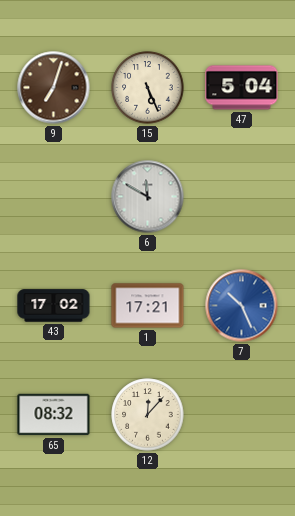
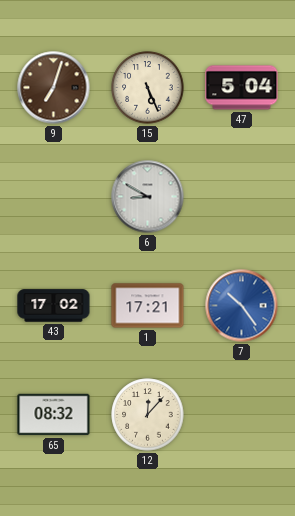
6: 11:50 -> 8:50 (148, 197)
7: 10:26 -> 10:24 (242, 306)
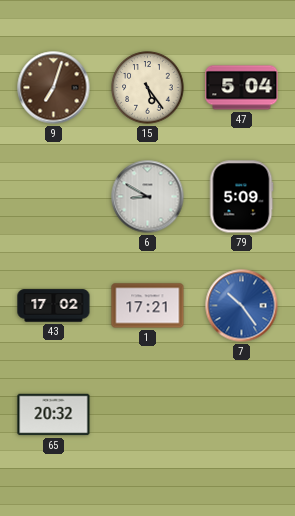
15: 5:26 -> 5:24 (148, 88)
79: none -> 5:09 (241, 197)
65: 08:32 -> 20:32 (54, 415)
12: 12:07 -> none (148, 415)
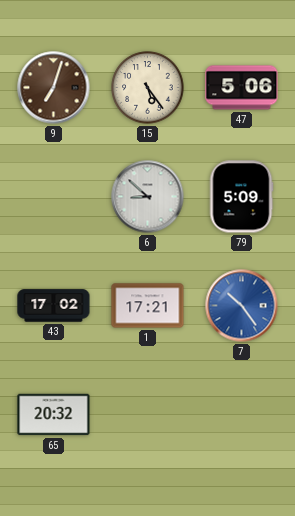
47: 5:04 -> 5:06 (242, 88)
6: 8:50 -> 8:52 (148, 197)
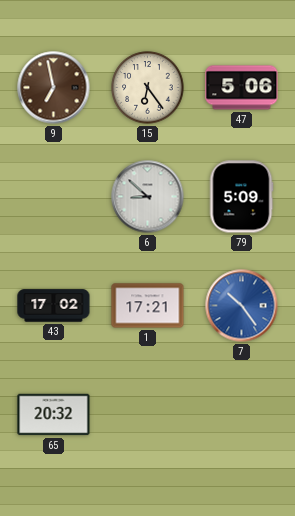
9: 7:03 -> 6:58 (54, 88)
15: 5:24 -> 6:24 (148, 88)
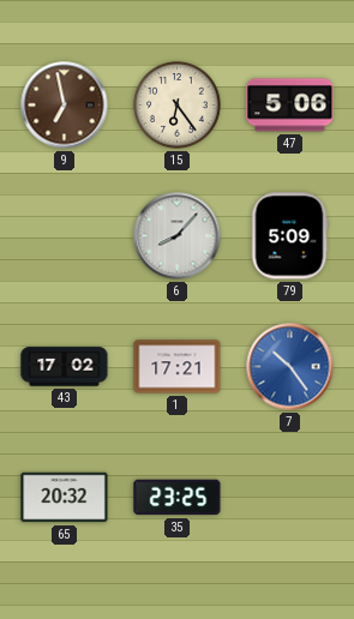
6: 8:52 -> 8:07 (178, 236)
35: none -> 23:25 (178, 498)
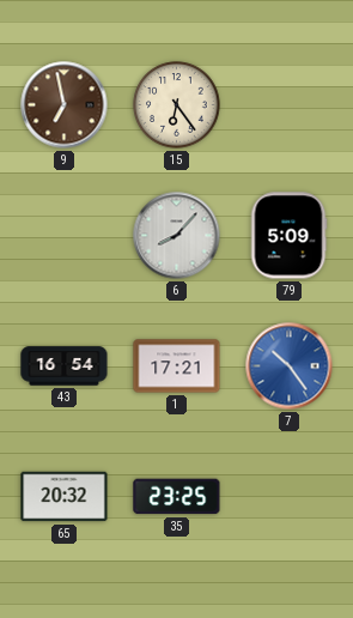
47: 5:06 -> none (290, 106)
43: 17:02 -> 16:54 (65, 366)
